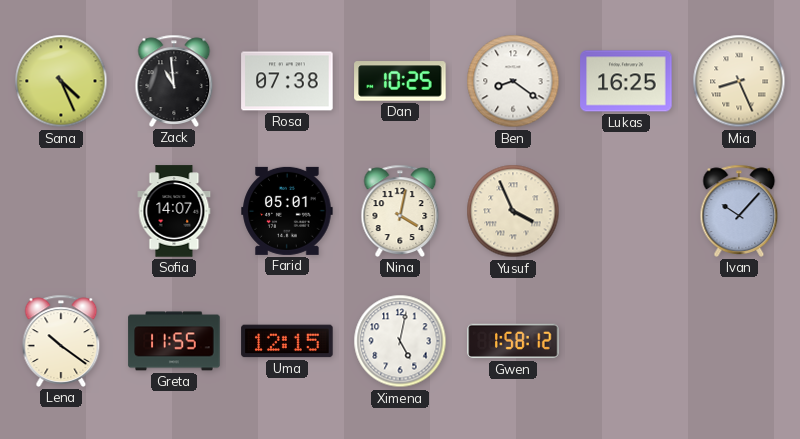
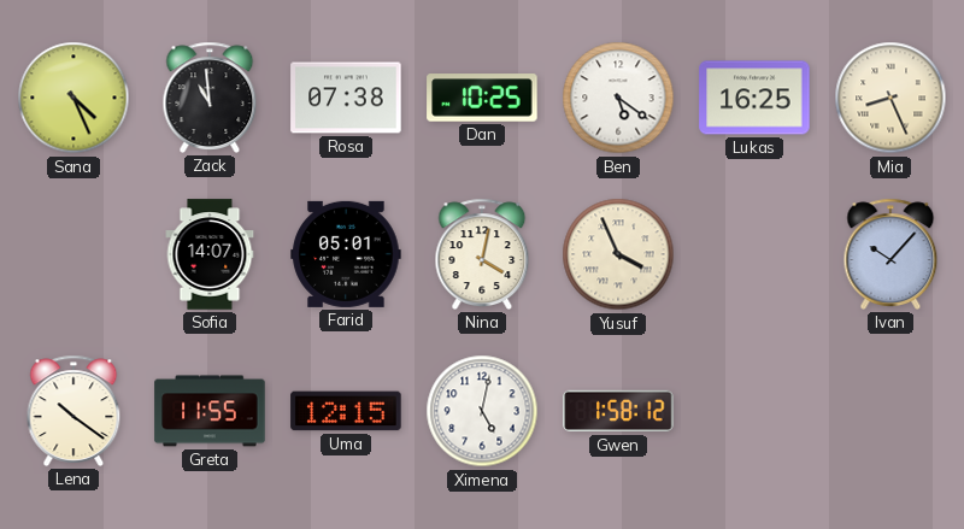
Ben: 8:21 -> 5:21 (618, 98)
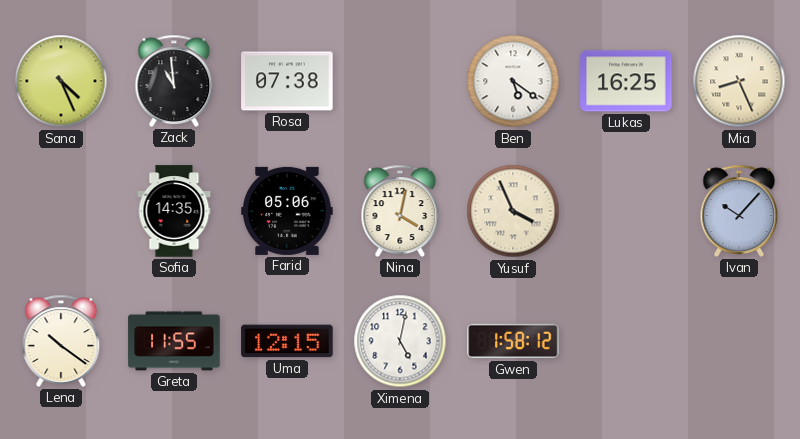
Dan: 10:25 -> none (482, 98)
Sofia: 14:07 -> 14:35 (174, 211)
Farid: 05:01 -> 05:06 (287, 211)
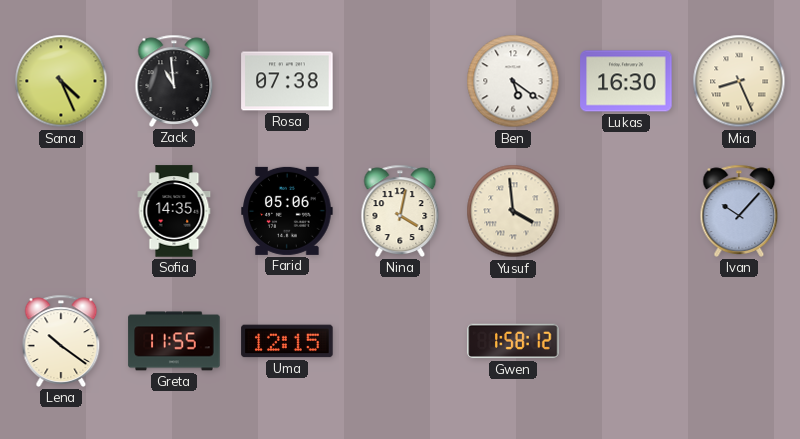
Lukas: 16:25 -> 16:30 (626, 81)
Yusuf: 3:56 -> 3:59 (513, 211)
Ximena: 5:02 -> none (400, 341)
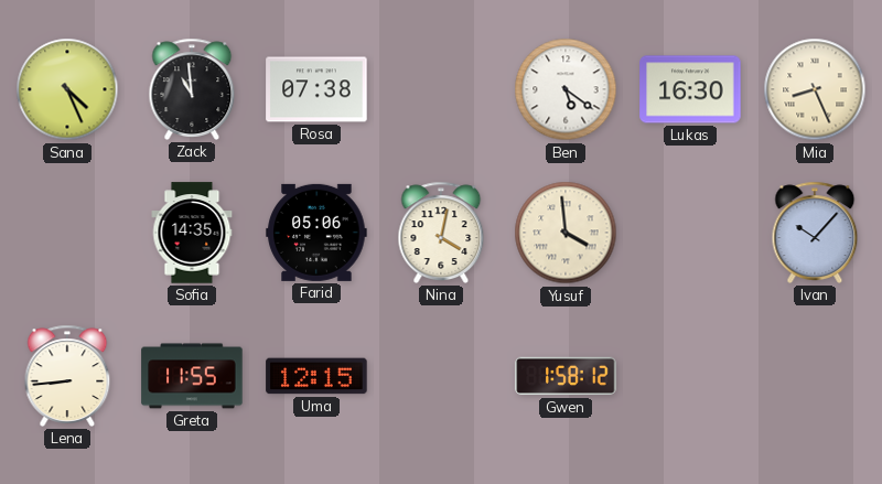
Lena: 10:21 -> 8:44 (67, 376)
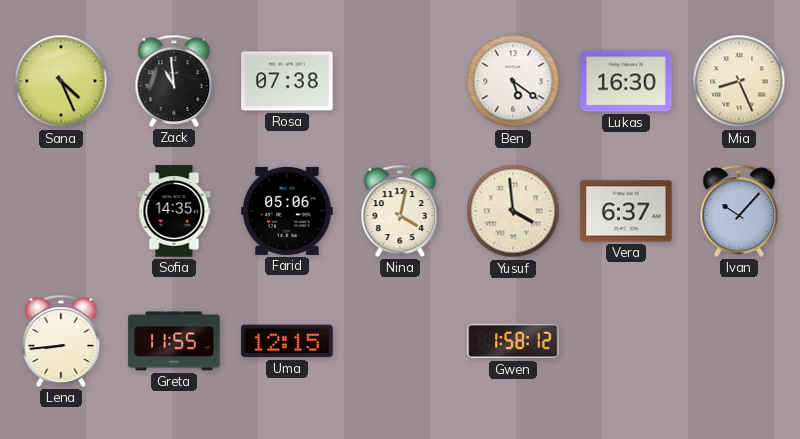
Vera: none -> 6:37 (626, 211)
